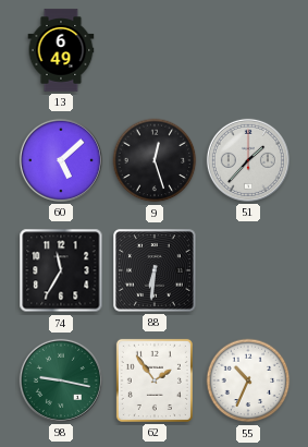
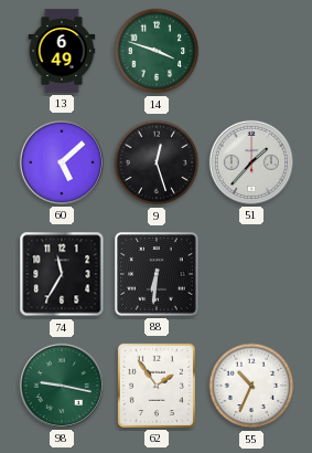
14: none -> 3:48 (157, 51)
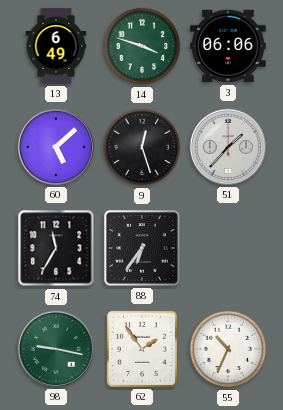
3: none -> 06:06 (228, 46)
88: 6:31 -> 6:36 (142, 248)
